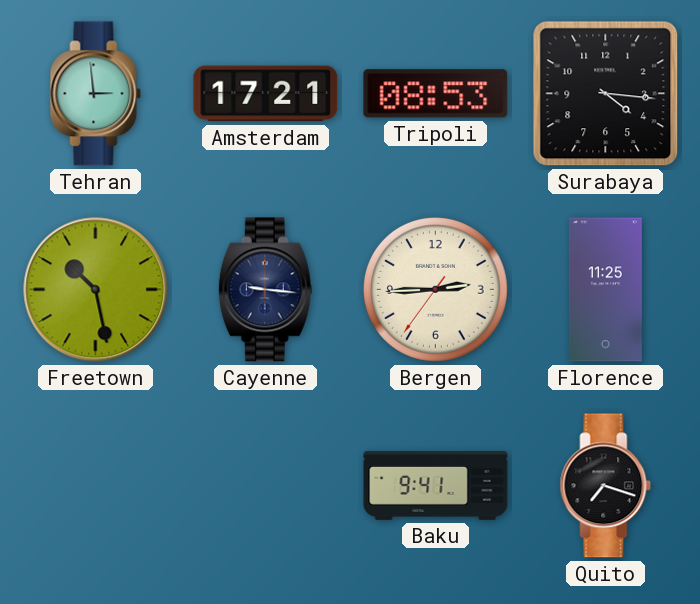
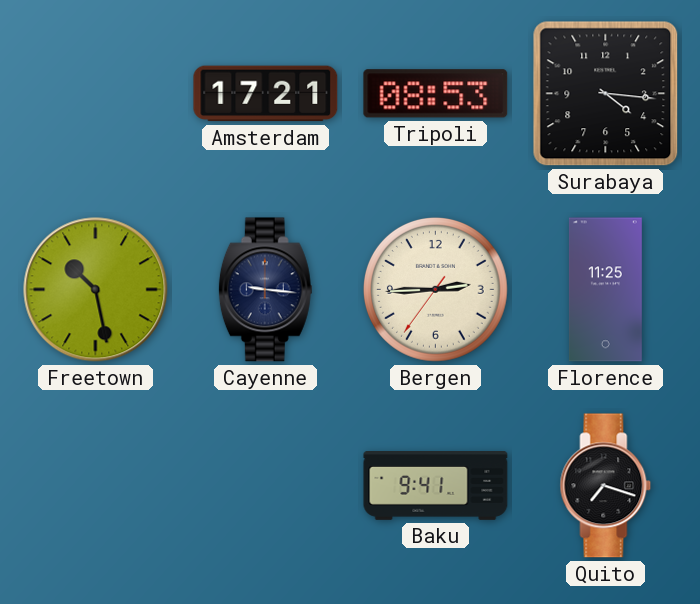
Tehran: 2:59 -> none (96, 94)
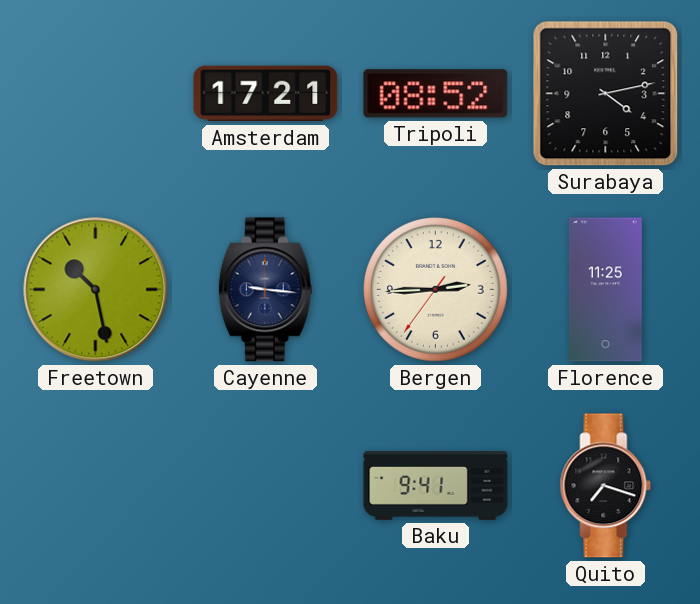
Tripoli: 08:53 -> 08:52 (436, 94)
Surabaya: 4:16 -> 4:13 (606, 94)
